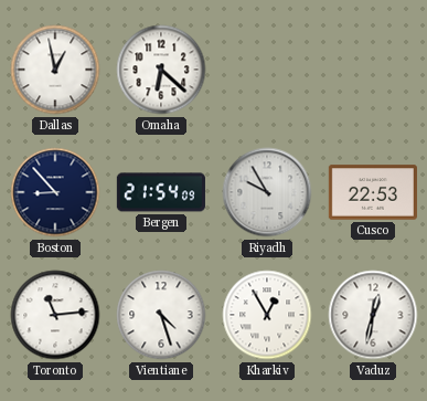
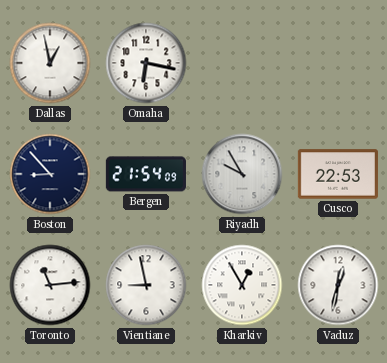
Omaha: 6:22 -> 6:17 (146, 63)
Vientiane: 4:27 -> 8:58 (146, 285)
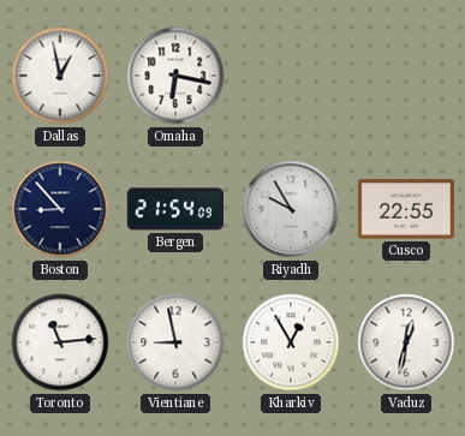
Cusco: 22:53 -> 22:55 (406, 209)
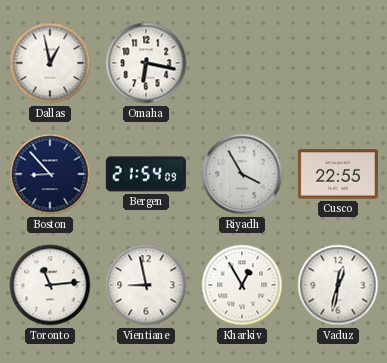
Riyadh: 9:55 -> 3:55 (242, 174)
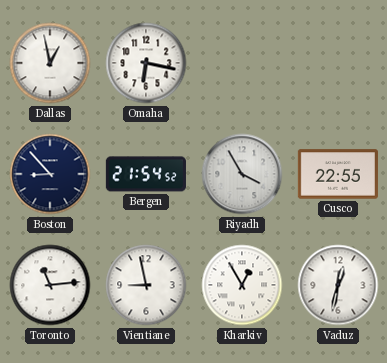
Bergen: 21:54:09 -> 21:54:52 (146, 174)
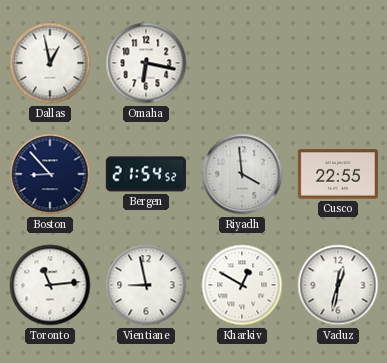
Riyadh: 3:55 -> 3:59 (242, 174)
Kharkiv: 12:55 -> 12:50 (242, 285)
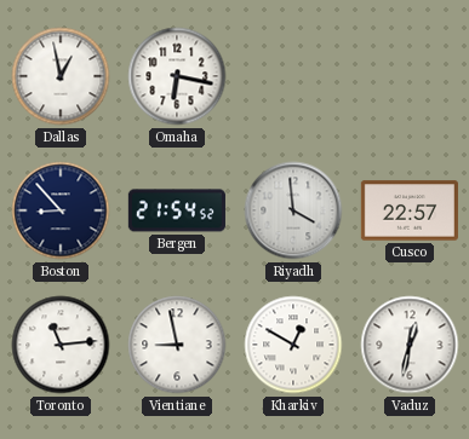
Cusco: 22:55 -> 22:57 (410, 210)
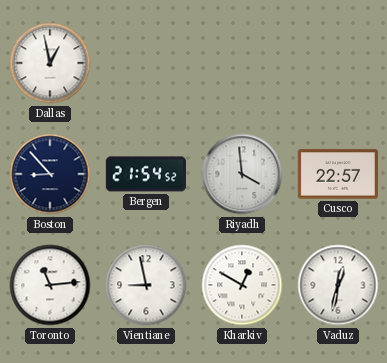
Omaha: 6:17 -> none (177, 76)
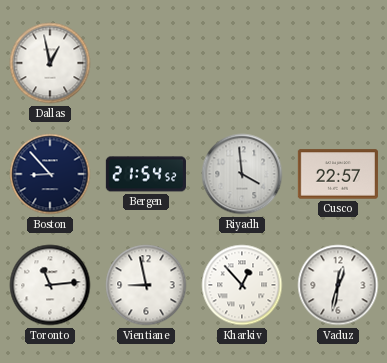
Kharkiv: 12:50 -> 12:53 (242, 285)
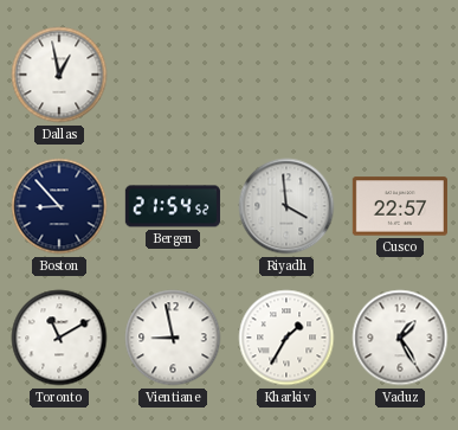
Toronto: 11:14 -> 11:10 (59, 338)
Kharkiv: 12:53 -> 1:35 (286, 338)
Vaduz: 12:32 -> 1:25 (400, 338)
